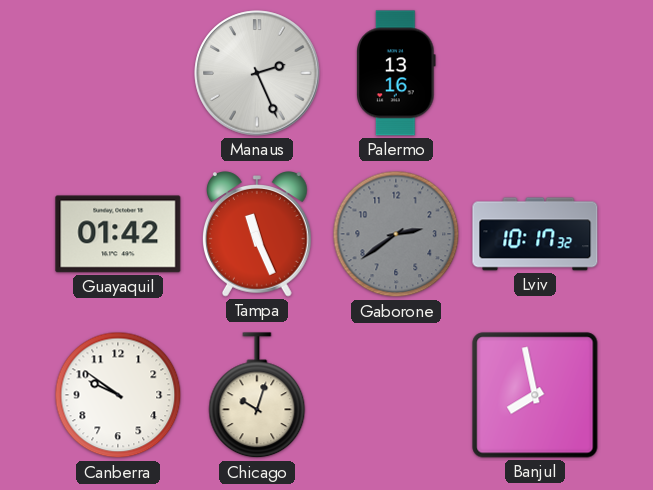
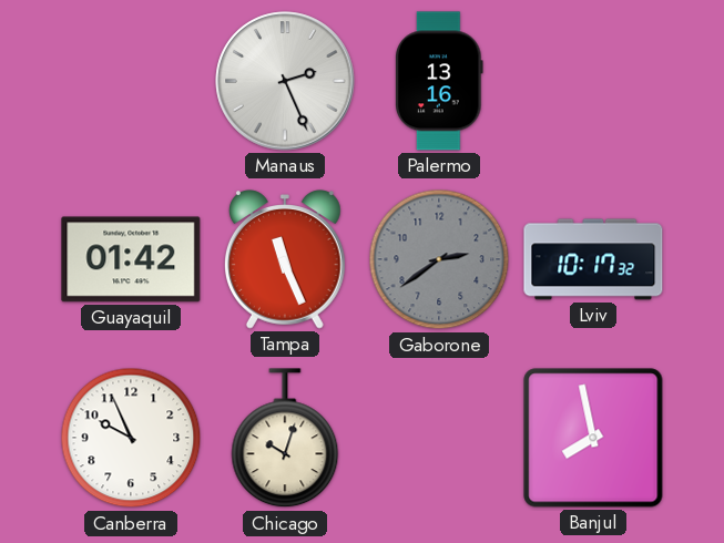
Canberra: 9:51 -> 9:56 (131, 438)
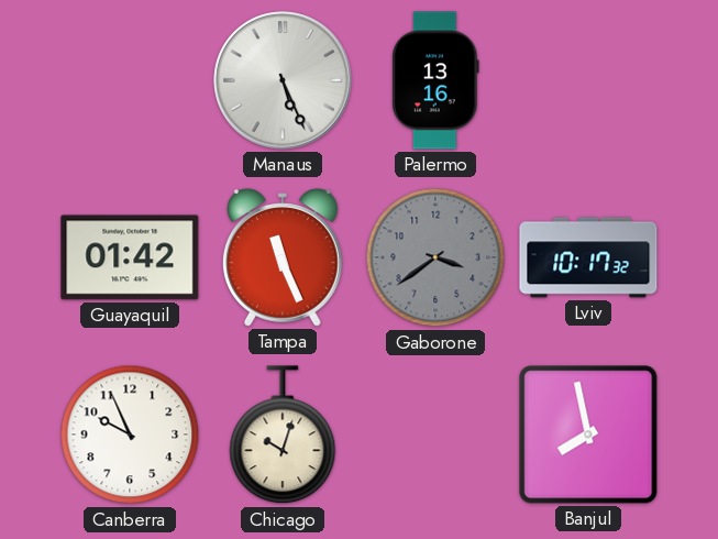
Manaus: 2:26 -> 5:26 (283, 80)
Gaborone: 2:39 -> 3:39 (435, 257)
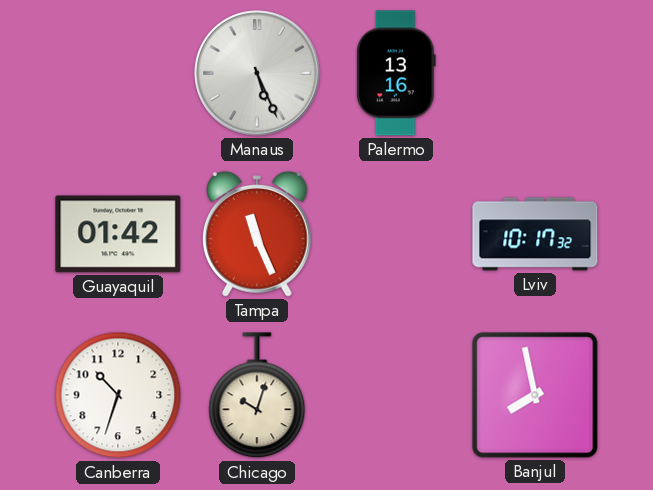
Gaborone: 3:39 -> none (435, 257)
Canberra: 9:56 -> 10:33 (118, 395)
